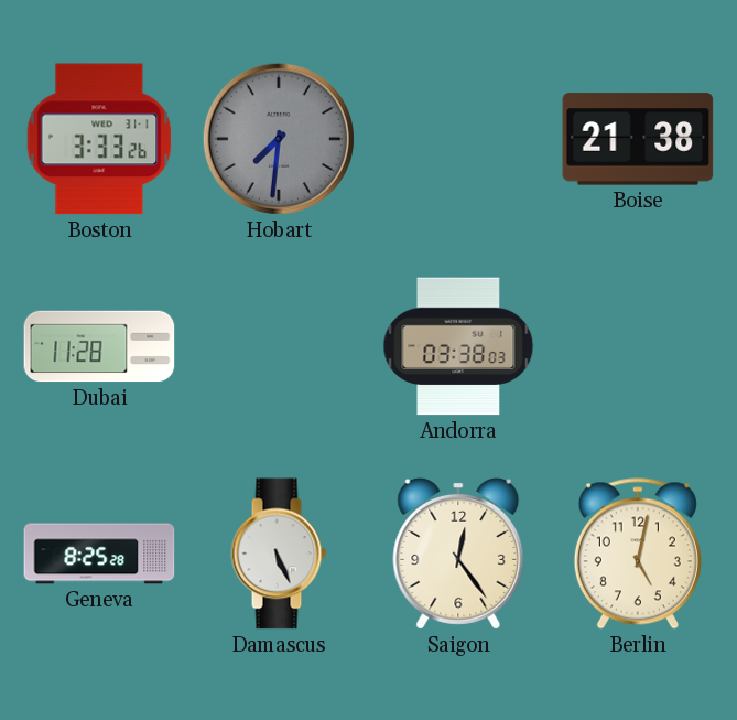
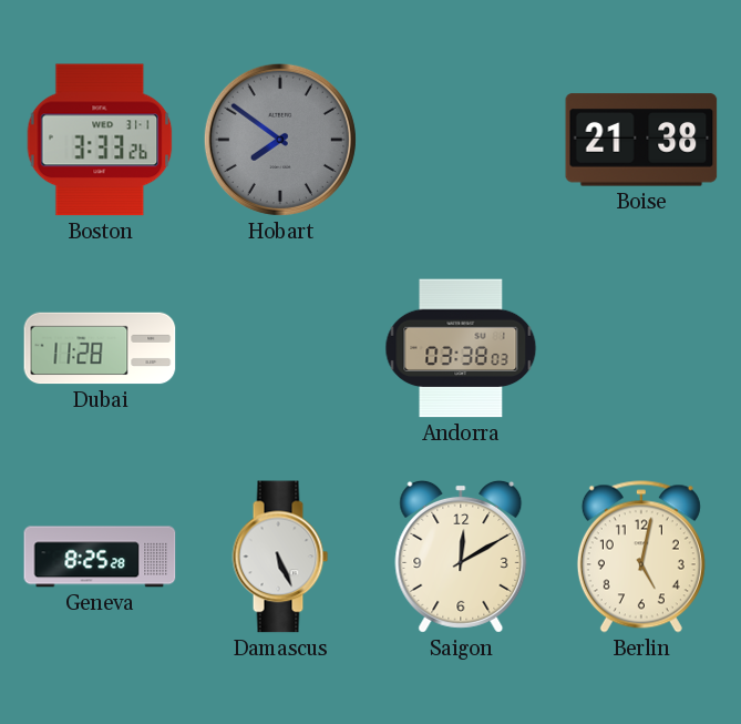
Hobart: 7:31 -> 7:51 (280, 140)
Saigon: 12:24 -> 12:10 (461, 557)
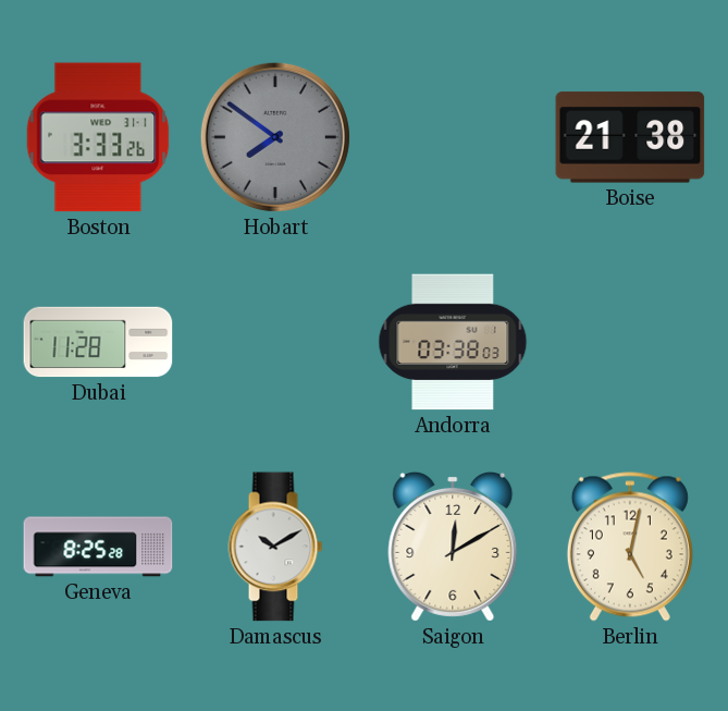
Damascus: 5:26 -> 10:10 (275, 547)
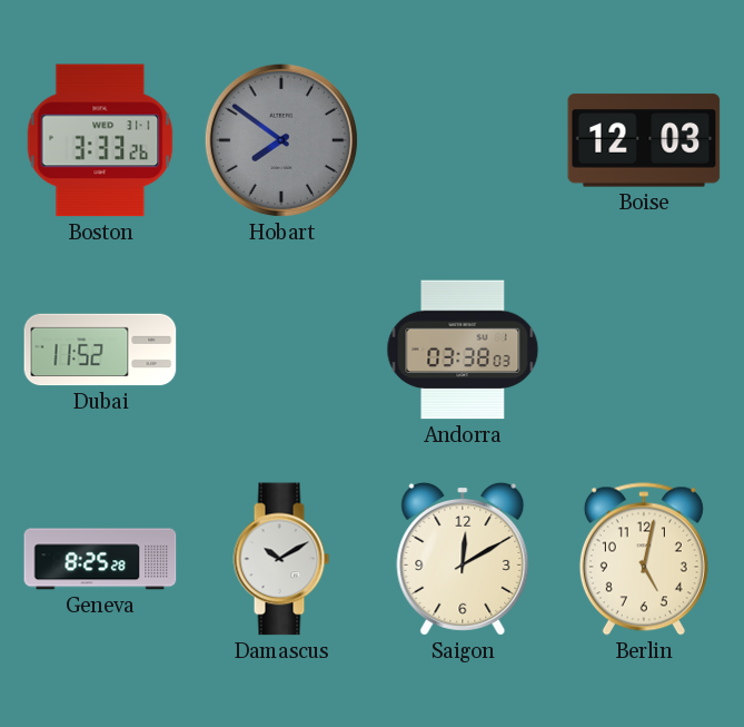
Boise: 21:38 -> 12:03 (644, 140)
Dubai: 11:28 -> 11:52 (100, 350)
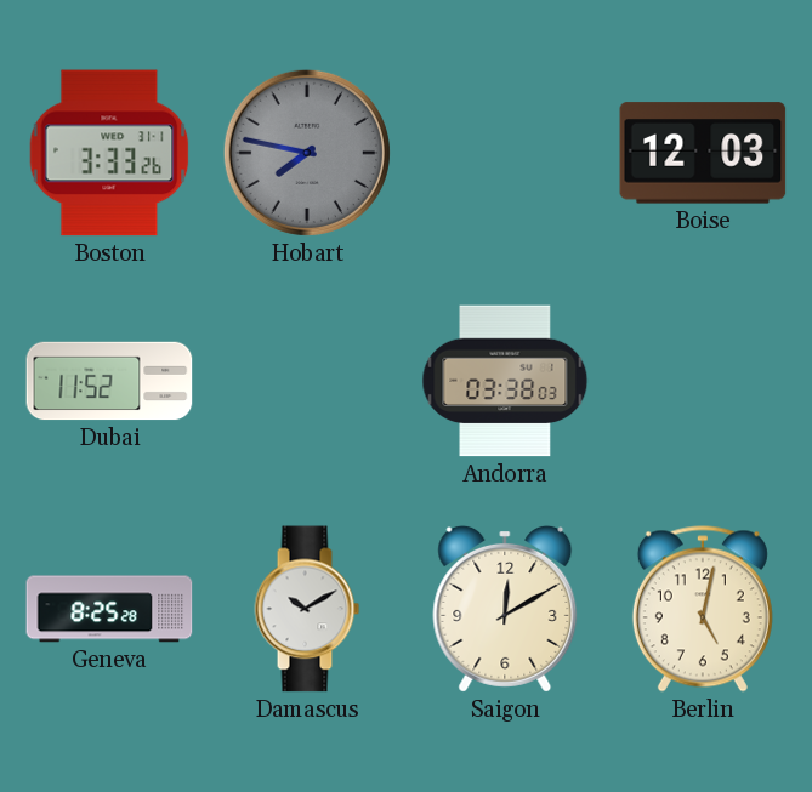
Hobart: 7:51 -> 7:47 (307, 153)
